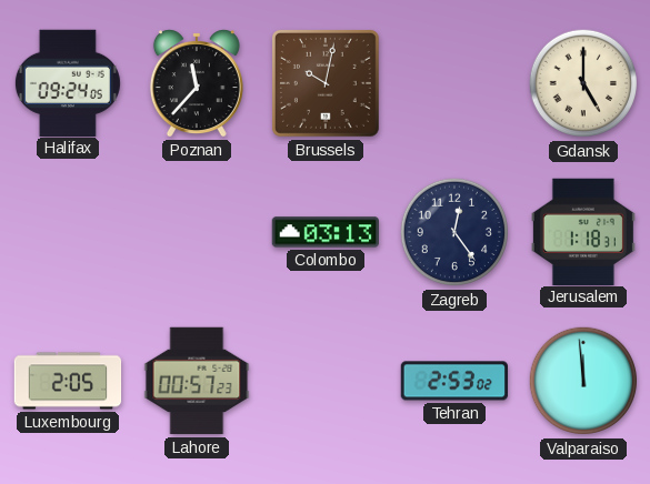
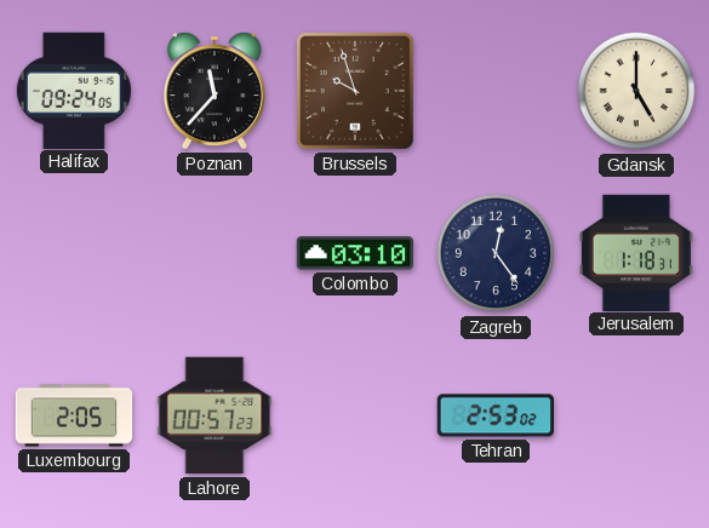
Brussels: 10:02 -> 9:57 (355, 91)
Colombo: 03:13 -> 03:10 (354, 253)
Valparaiso: 11:59 -> none (583, 381)
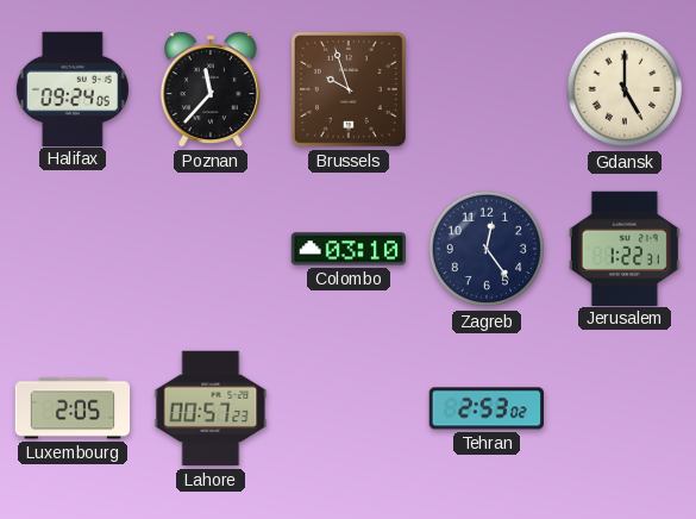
Jerusalem: 1:18 -> 1:22 (625, 248)
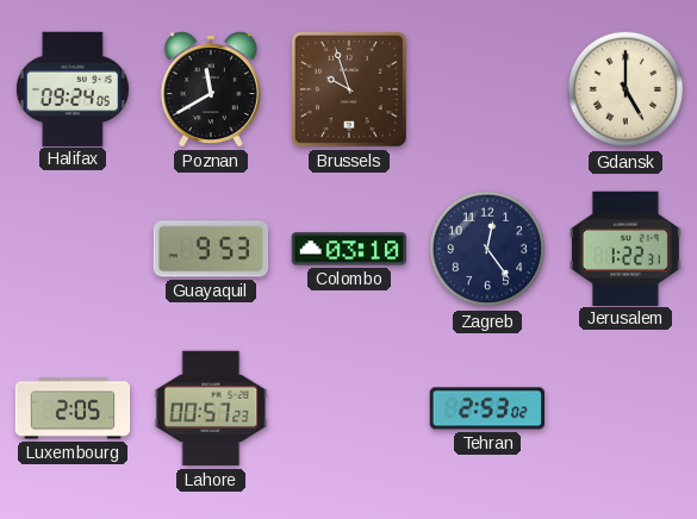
Poznan: 11:37 -> 11:40 (211, 89)
Guayaquil: none -> 9:53 (211, 249)
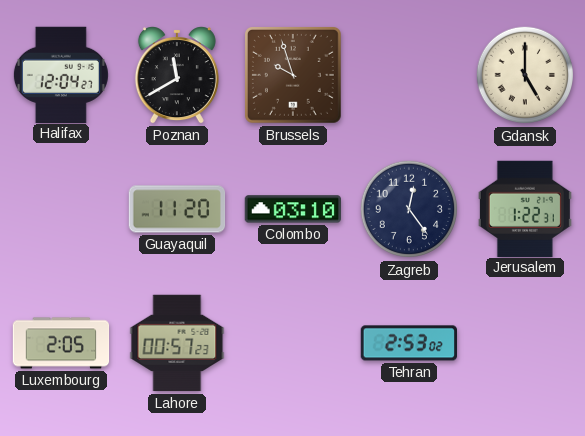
Halifax: 09:24 -> 12:04 (61, 74)
Guayaquil: 9:53 -> 11:20 (177, 209)
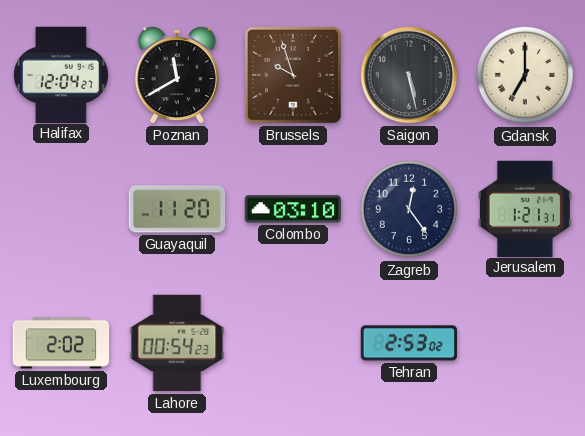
Saigon: none -> 5:28 (409, 75)
Gdansk: 5:00 -> 7:00 (525, 75)
Jerusalem: 1:22 -> 1:21 (525, 208)
Luxembourg: 2:05 -> 2:02 (61, 343)
Lahore: 00:57 -> 00:54 (177, 343)
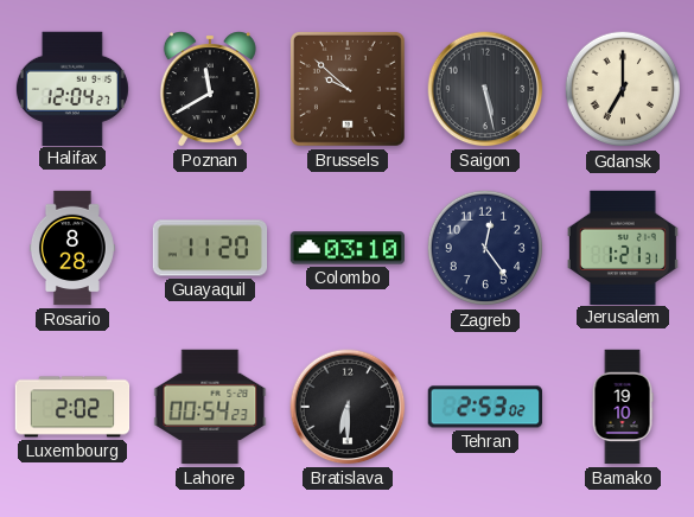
Brussels: 9:57 -> 9:52 (348, 89)
Rosario: none -> 8:28 (72, 248)
Bratislava: none -> 6:30 (348, 407)
Bamako: none -> 19:10 (623, 407)
